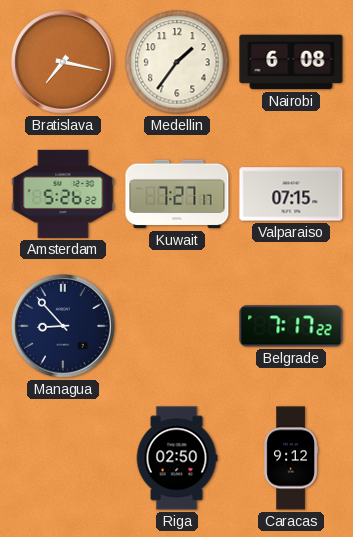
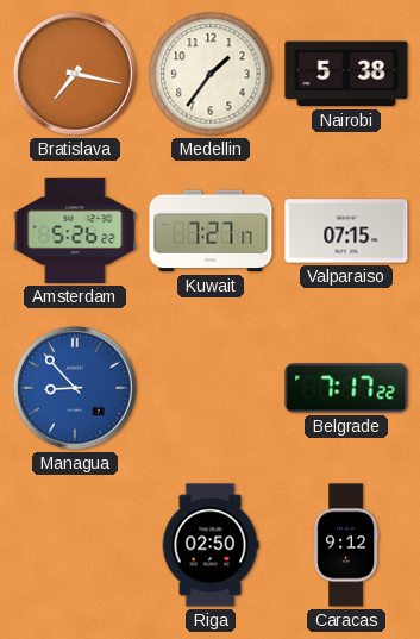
Nairobi: 6:08 -> 5:38 (346, 74)
Managua dial: navy -> blue (76, 389)
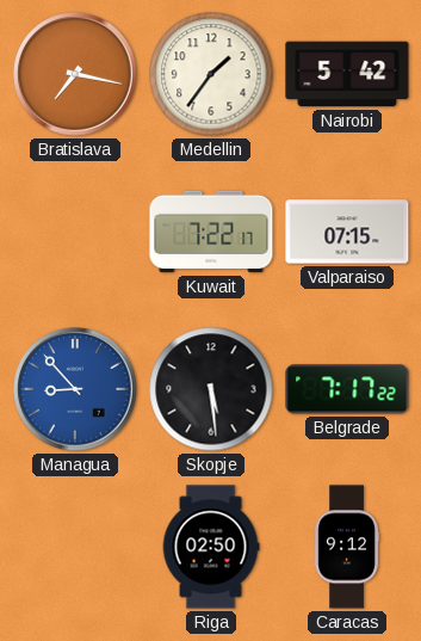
Nairobi: 5:38 -> 5:42 (347, 74)
Amsterdam: 5:26 -> none (75, 231)
Kuwait: 7:27 -> 7:22 (211, 232)
Skopje: none -> 5:29 (211, 389)
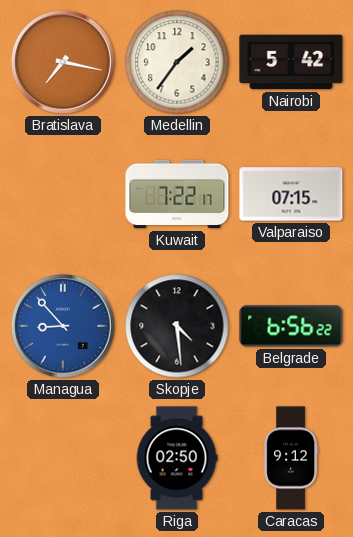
Skopje: 5:29 -> 4:29 (177, 326)
Belgrade: 7:17 -> 6:56 (291, 326)
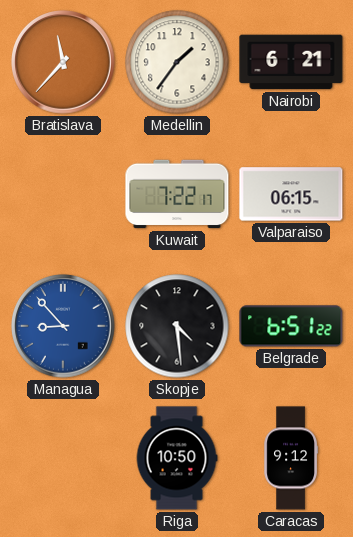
Bratislava: 7:17 -> 11:37 (64, 63)
Nairobi: 5:42 -> 6:21 (291, 62)
Valparaiso: 07:15 -> 06:15 (291, 194)
Belgrade: 6:56 -> 6:51 (291, 326)
Riga: 02:50 -> 10:50 (177, 458)
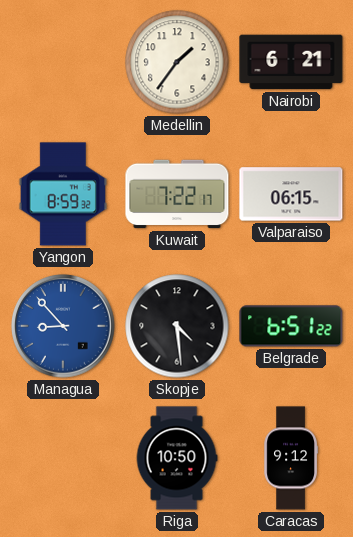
Bratislava: 11:37 -> none (64, 63)
Yangon: none -> 8:59 (63, 194)
